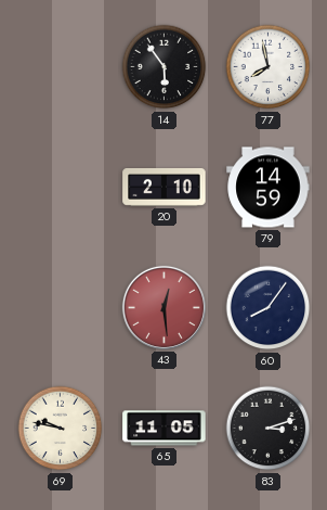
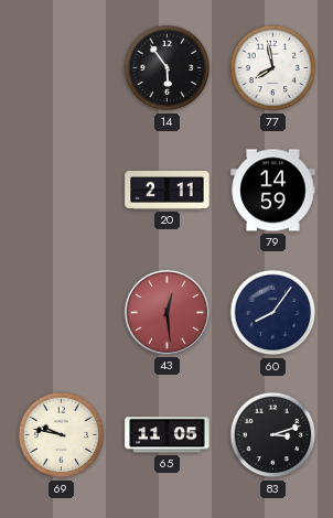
20: 2:10 -> 2:11 (168, 190)
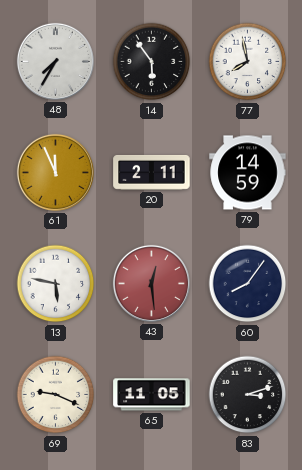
48: none -> 7:35 (55, 61)
61: none -> 11:56 (55, 172)
13: none -> 5:47 (56, 284)
69: 9:47 -> 9:19 (56, 395)
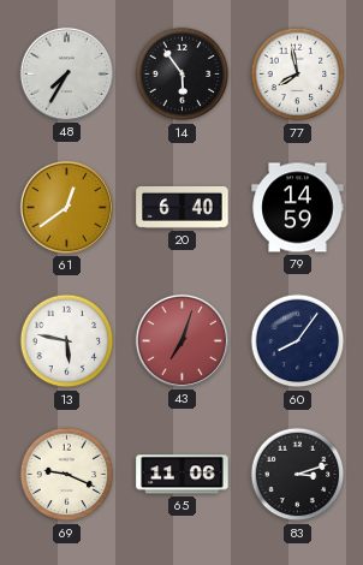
61: 11:56 -> 12:39 (66, 207)
20: 2:11 -> 6:40 (183, 207)
43: 12:29 -> 7:03 (181, 340)
65: 11:05 -> 11:06 (183, 475)
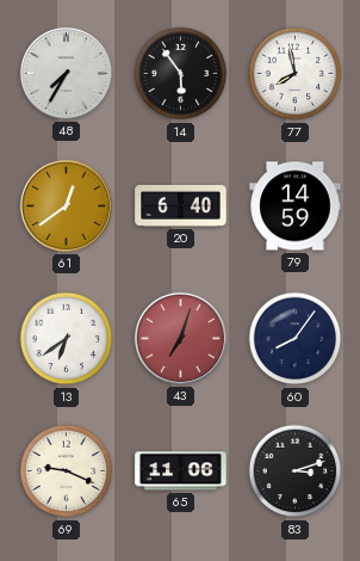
13: 5:47 -> 6:39 (67, 339)
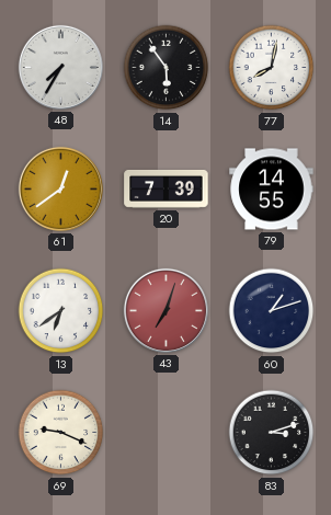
77: 7:58 -> 8:02 (272, 68)
20: 6:40 -> 7:39 (167, 188)
79: 14:59 -> 14:55 (272, 190)
60: 8:06 -> 1:12 (272, 311)
65: 11:06 -> none (181, 471)
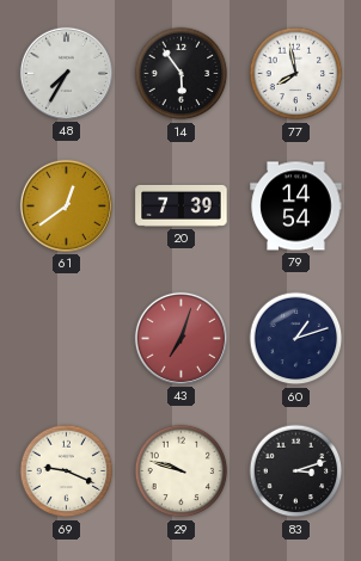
77: 8:02 -> 7:58 (296, 74)
79: 14:55 -> 14:54 (296, 206)
13: 6:39 -> none (61, 311)
29: none -> 9:48 (182, 471)
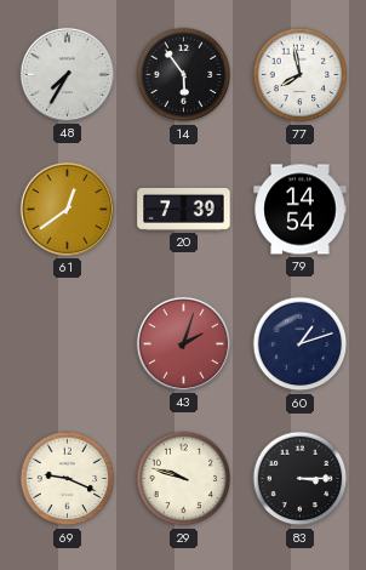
43: 7:03 -> 2:03 (183, 343)
83: 3:12 -> 3:15 (301, 479)
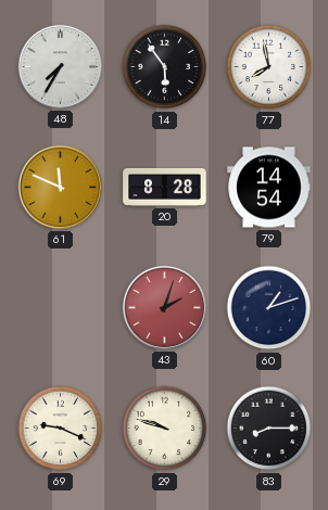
61: 12:39 -> 11:49 (60, 187)
20: 7:39 -> 8:28 (165, 187)
83: 3:15 -> 8:15 (269, 429)
